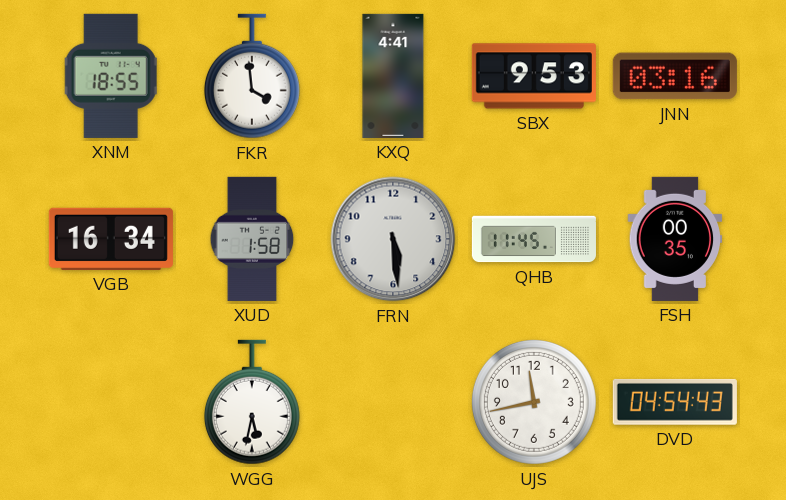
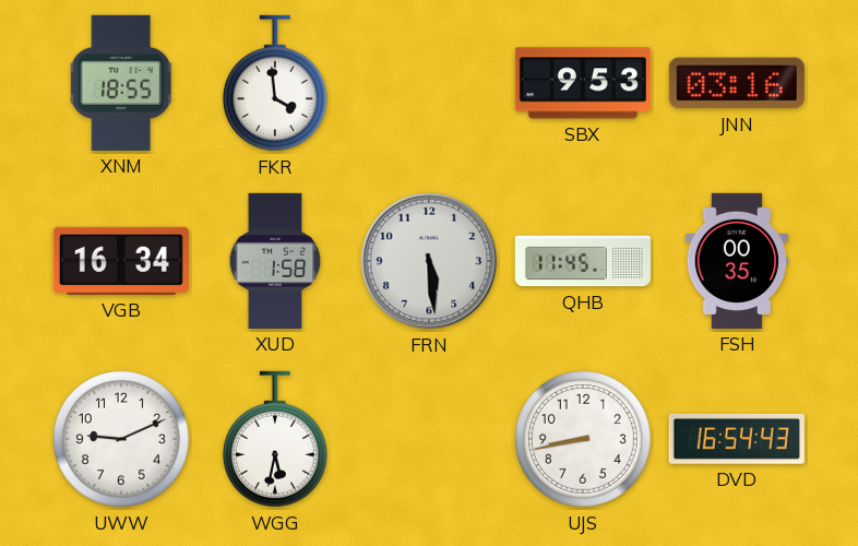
KXQ: 4:41 -> none (393, 76)
UWW: none -> 9:11 (121, 439)
UJS: 11:43 -> 8:43 (583, 439)
DVD: 04:54 -> 16:54 (737, 439)
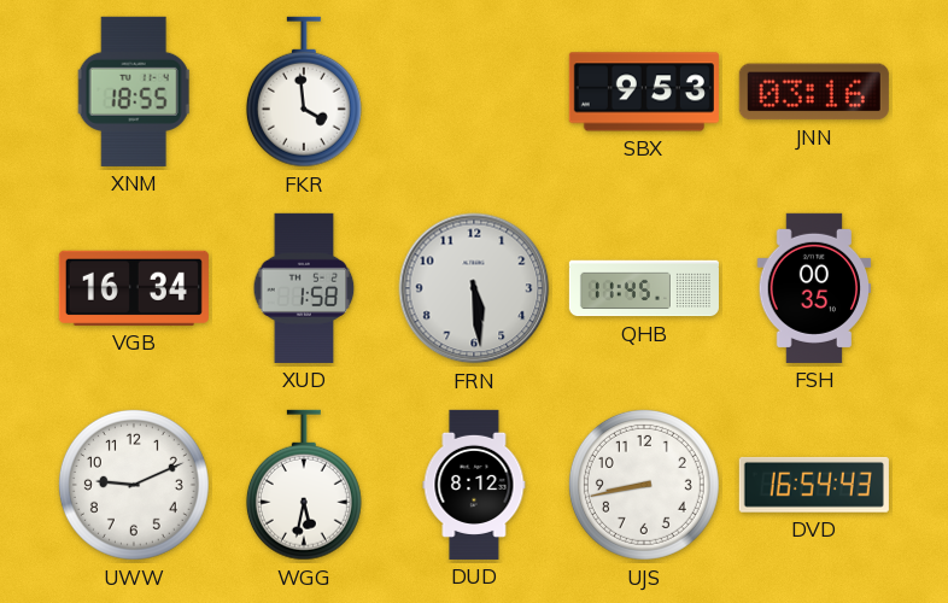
DUD: none -> 8:12 (474, 485)
